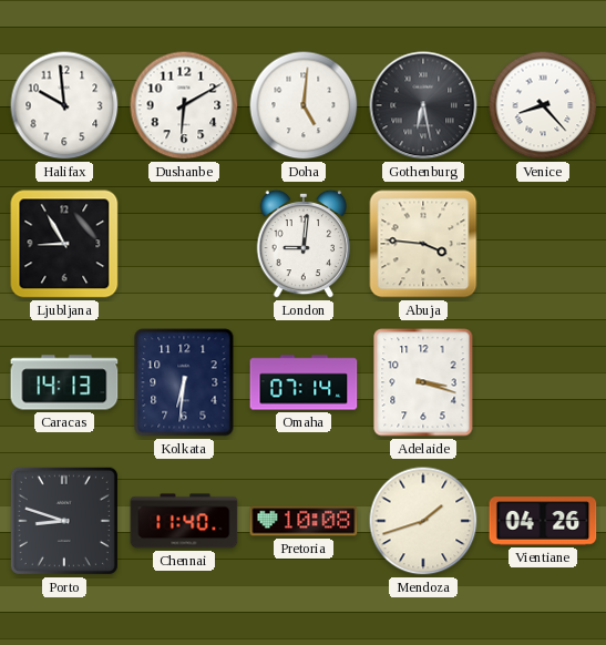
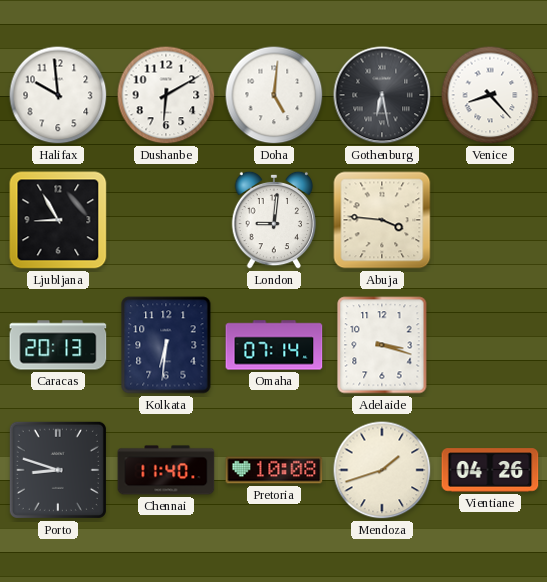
Caracas: 14:13 -> 20:13 (58, 345)
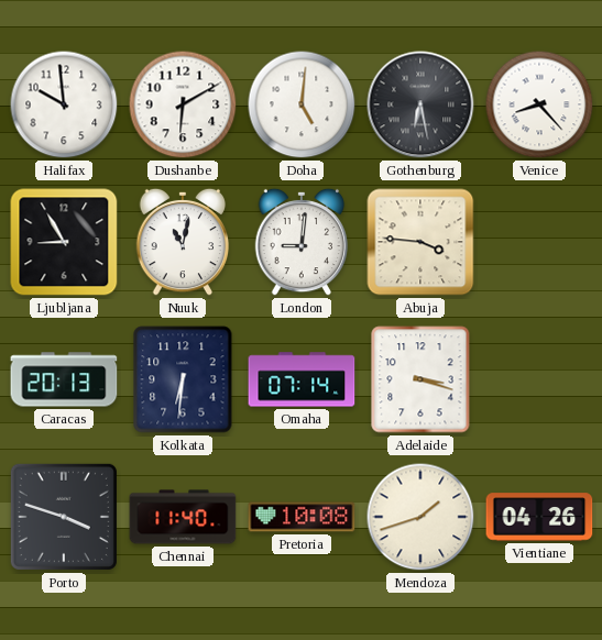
Nuuk: none -> 11:02 (183, 242)
Porto: 8:48 -> 3:48 (64, 517)
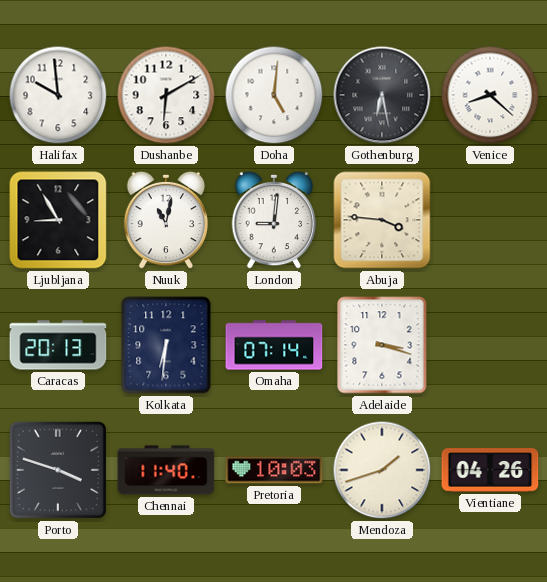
Venice: 8:23 -> 8:22 (490, 95)
Pretoria: 10:08 -> 10:03 (274, 470)
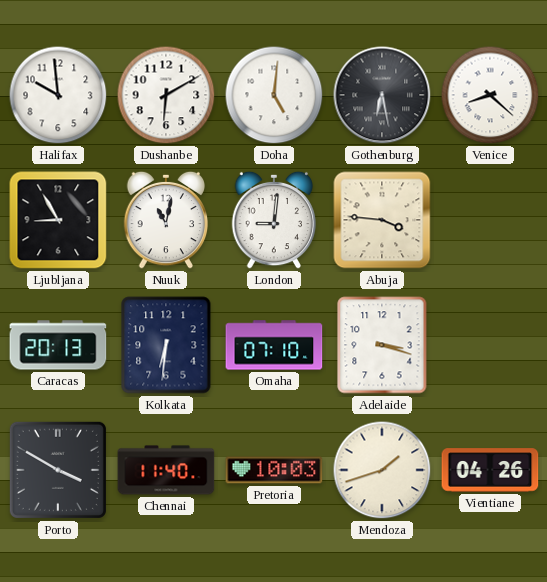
Omaha: 07:14 -> 07:10 (274, 345)
Porto: 3:48 -> 3:50 (58, 470)
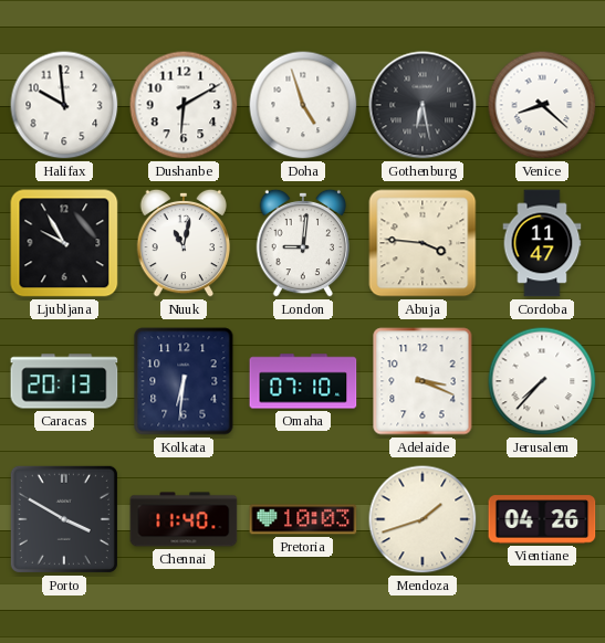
Doha: 5:01 -> 4:57 (303, 105)
Ljubljana: 8:55 -> 9:55 (64, 243)
Cordoba: none -> 11:47 (542, 243)
Adelaide: 3:18 -> 3:19 (423, 381)
Jerusalem: none -> 7:37 (542, 381)
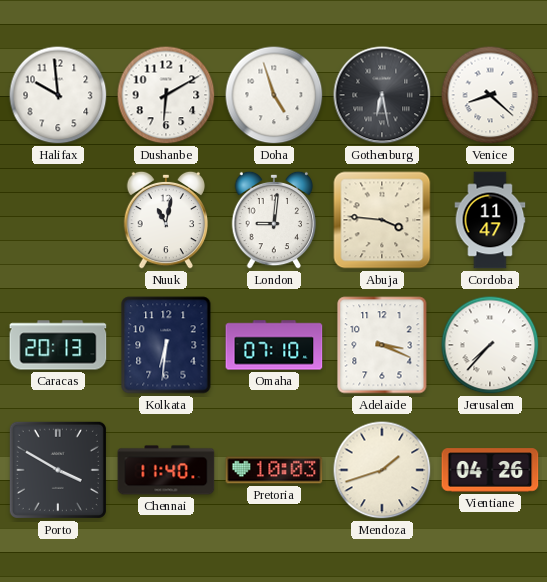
Ljubljana: 9:55 -> none (64, 243)
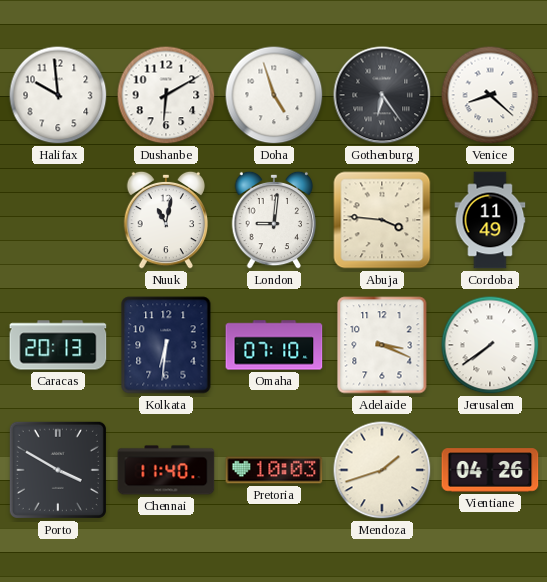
Gothenburg: 6:28 -> 6:24 (382, 95)
Cordoba: 11:47 -> 11:49 (490, 220)
Jerusalem: 7:37 -> 7:39 (490, 345)
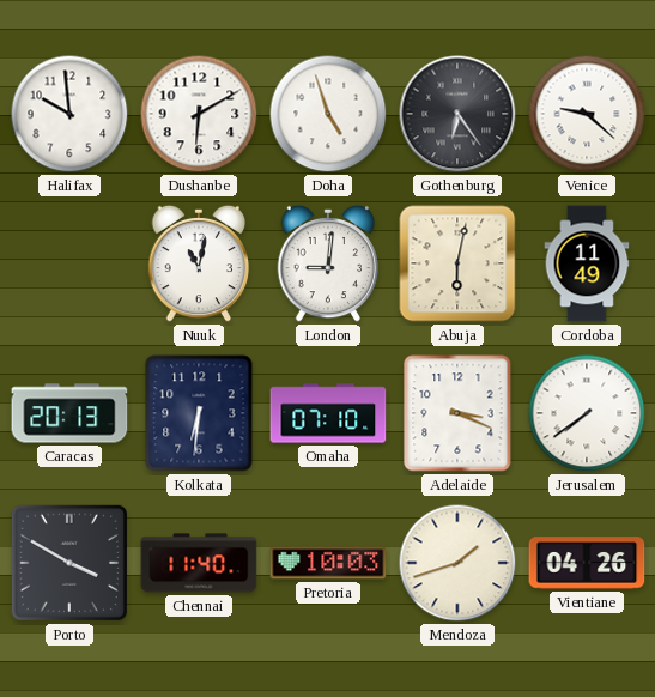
Venice: 8:22 -> 9:22 (587, 114)
Abuja: 3:46 -> 6:02 (457, 263)
